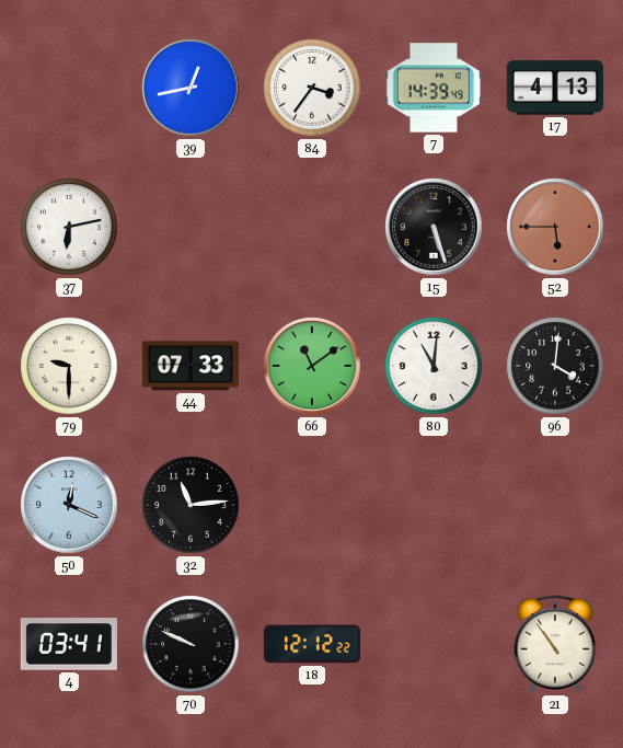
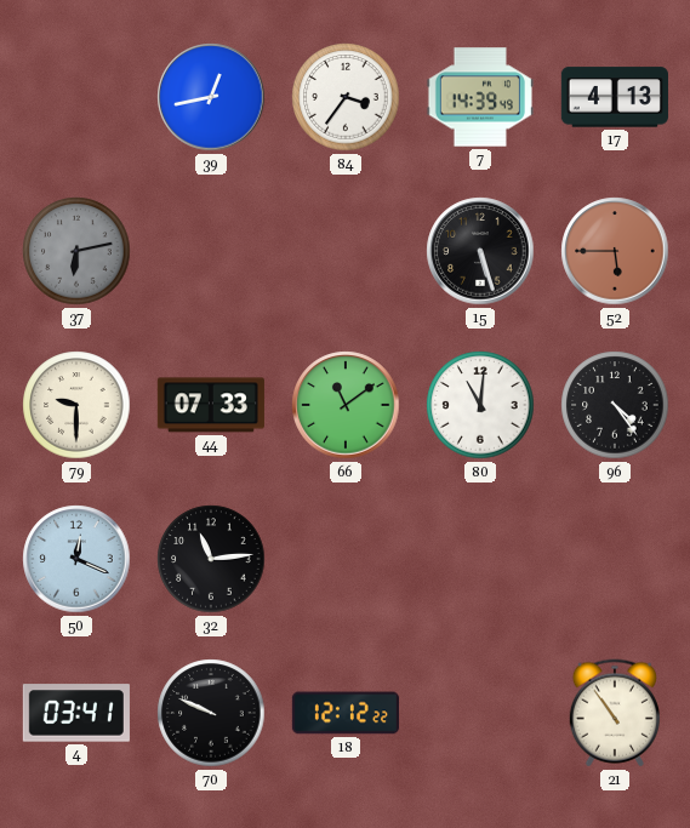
37 dial: white -> grey (76, 251)
96: 4:01 -> 4:24 (615, 405)
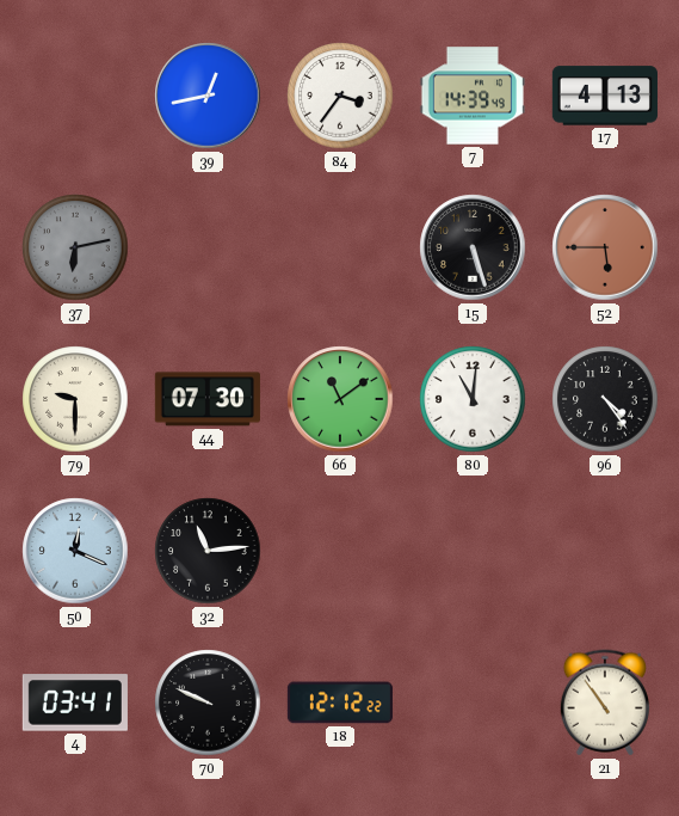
44: 07:33 -> 07:30 (208, 399)
